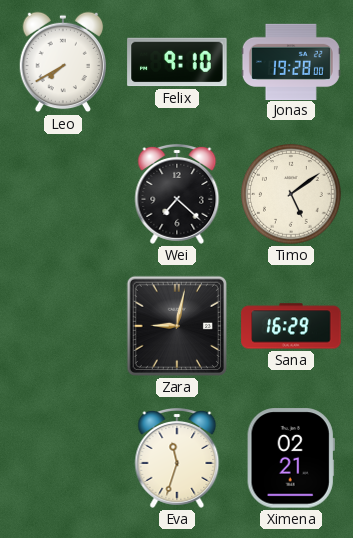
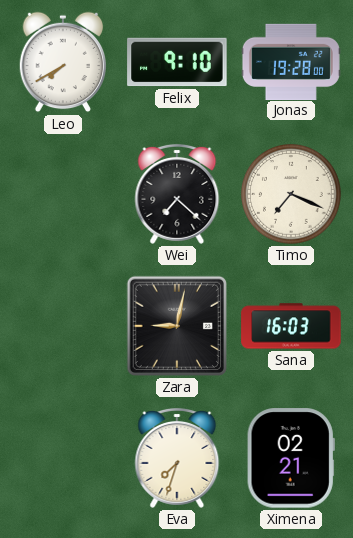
Timo: 5:09 -> 7:19 (292, 195)
Sana: 16:29 -> 16:03 (291, 326)
Eva: 11:33 -> 7:33 (177, 458)
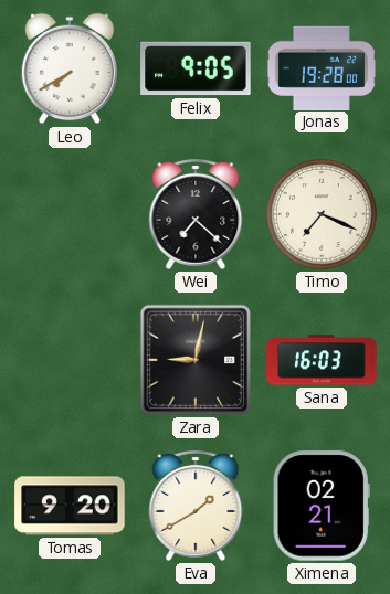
Felix: 9:10 -> 9:05 (196, 68)
Tomas: none -> 9:20 (70, 506)
Eva: 7:33 -> 1:40 (196, 506)
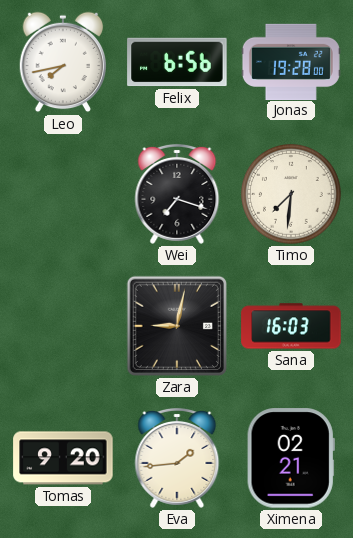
Leo: 7:40 -> 7:43 (62, 62)
Felix: 9:05 -> 6:56 (177, 62)
Wei: 7:22 -> 7:18 (177, 194)
Timo: 7:19 -> 7:31 (292, 195)
Eva: 1:40 -> 1:44 (177, 458)
